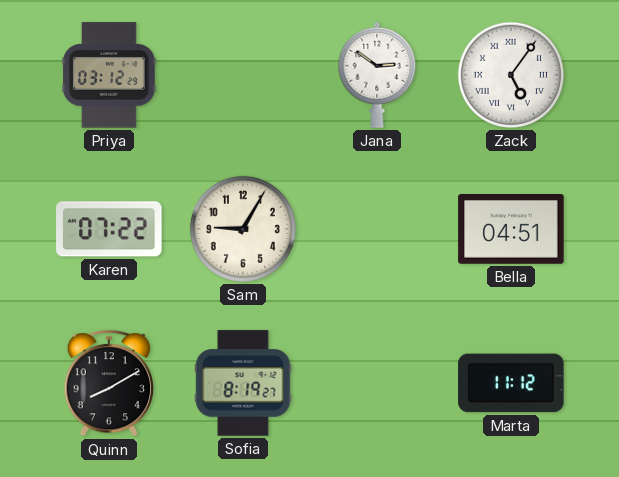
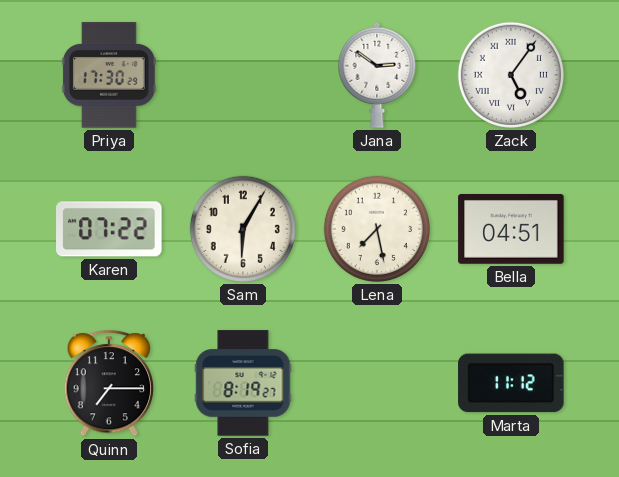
Priya: 03:12 -> 17:30 (109, 75)
Sam: 9:05 -> 6:05 (243, 229)
Lena: none -> 7:28 (377, 229)
Quinn: 8:10 -> 7:15 (109, 384)
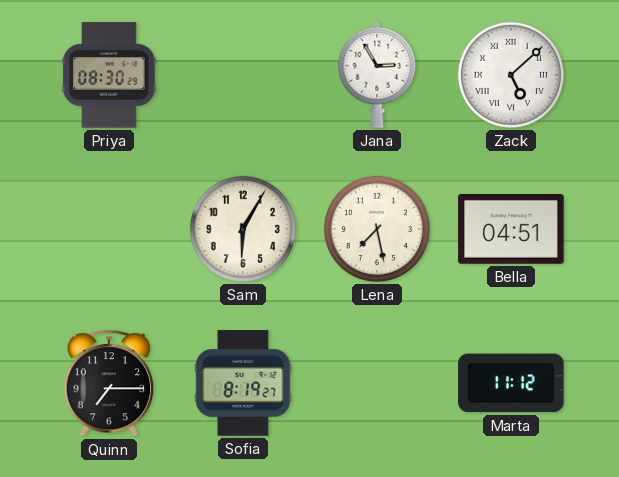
Priya: 17:30 -> 08:30 (109, 75)
Jana: 2:51 -> 2:55 (377, 75)
Zack: 5:06 -> 5:08 (511, 75)
Karen: 07:22 -> none (109, 229)
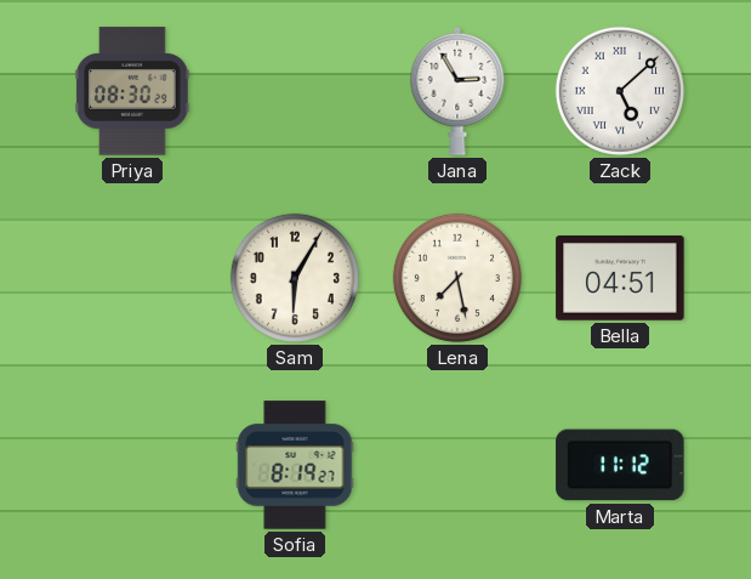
Quinn: 7:15 -> none (109, 384)
